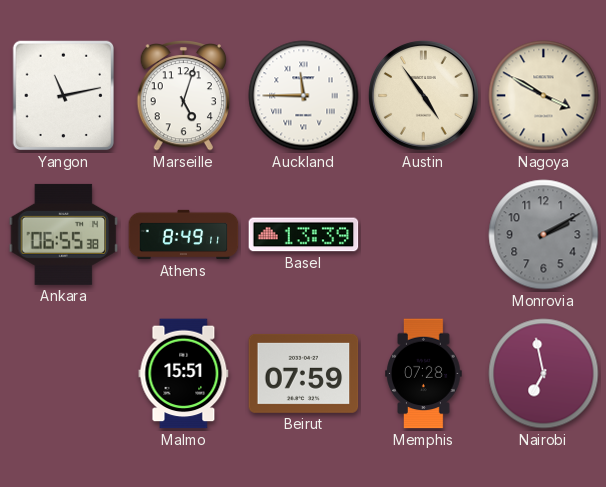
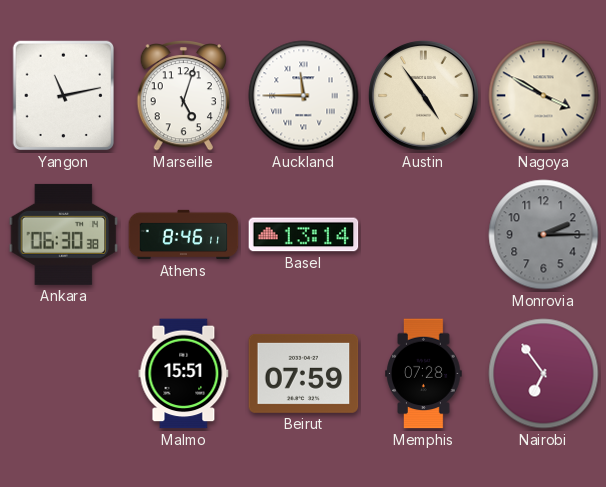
Ankara: 06:55 -> 06:30 (64, 234)
Athens: 8:49 -> 8:46 (184, 235)
Basel: 13:39 -> 13:14 (304, 235)
Monrovia: 2:10 -> 2:15 (544, 235)
Nairobi: 6:58 -> 6:54 (544, 374)
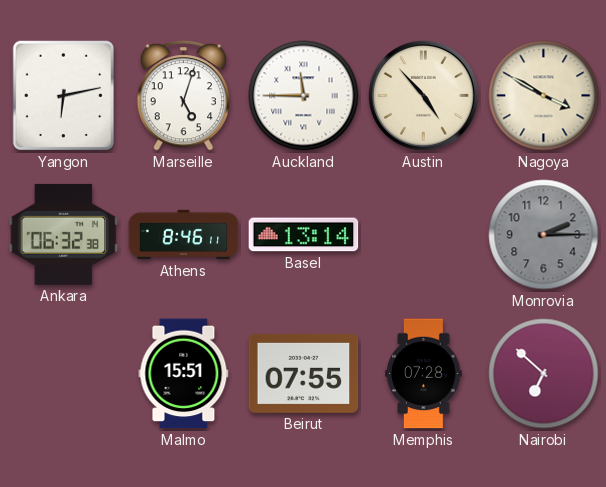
Yangon: 11:13 -> 6:13 (63, 96)
Austin: 4:54 -> 4:53 (424, 96)
Ankara: 06:30 -> 06:32 (64, 234)
Beirut: 07:59 -> 07:55 (304, 373)
Nairobi: 6:54 -> 6:52 (544, 374)
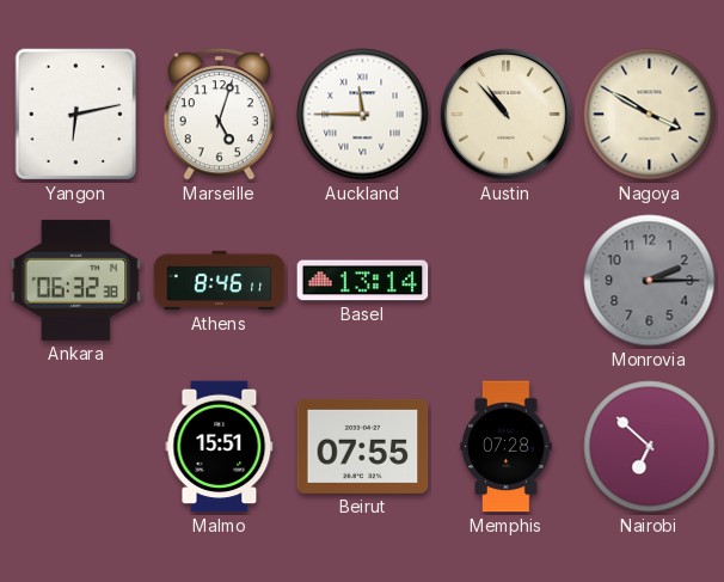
Austin: 4:53 -> 10:53 (507, 115)
